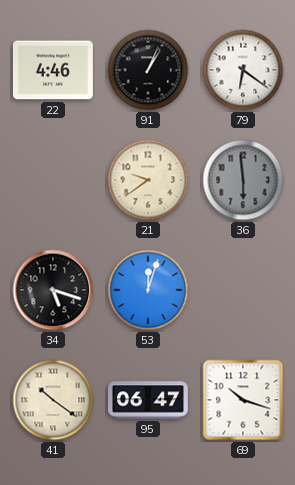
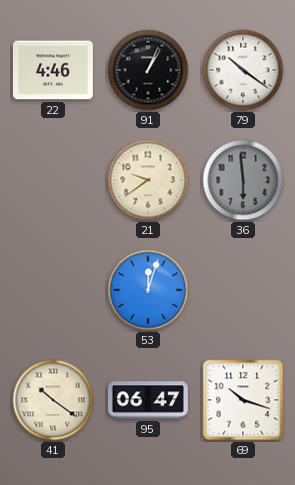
79: 6:21 -> 10:21 (243, 70)
34: 5:18 -> none (53, 290)
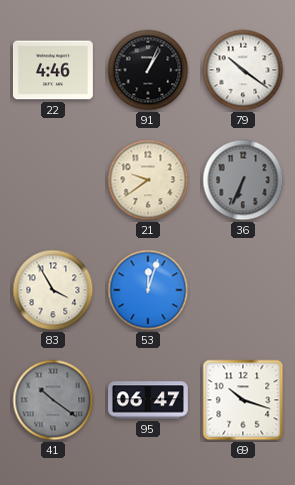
36: 5:59 -> 6:34 (243, 180)
83: none -> 3:55 (53, 290)
41 dial: cream -> grey (53, 400)
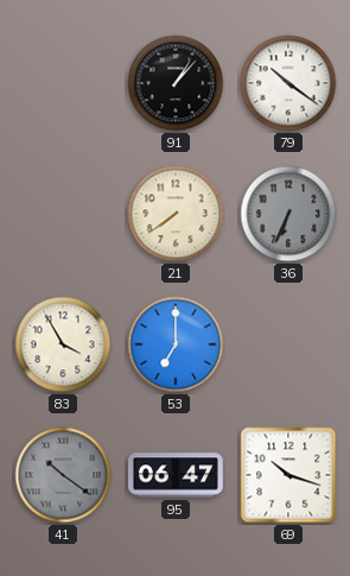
22: 4:46 -> none (53, 70)
91: 1:04 -> 1:07 (176, 83)
21: 9:39 -> 7:39 (176, 214)
53: 12:03 -> 7:00 (176, 344)
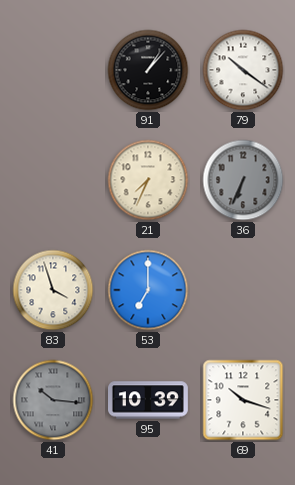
21: 7:39 -> 7:34 (148, 180)
83: 3:55 -> 3:57 (53, 290)
41: 10:21 -> 10:16 (53, 400)
95: 06:47 -> 10:39 (149, 400)
